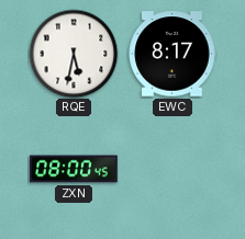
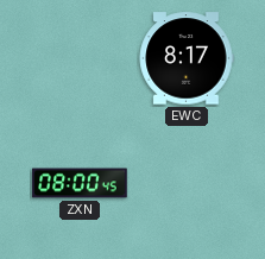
RQE: 5:32 -> none (74, 54)
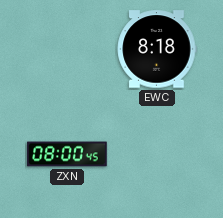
EWC: 8:17 -> 8:18 (157, 49)
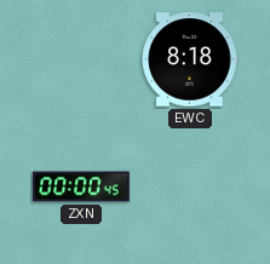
ZXN: 08:00 -> 00:00 (81, 186)
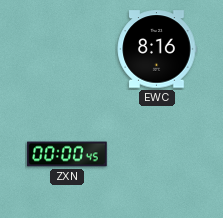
EWC: 8:18 -> 8:16 (157, 49)
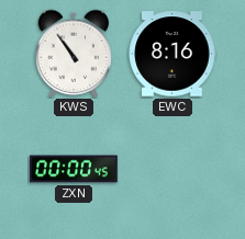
KWS: none -> 10:54 (74, 54)
